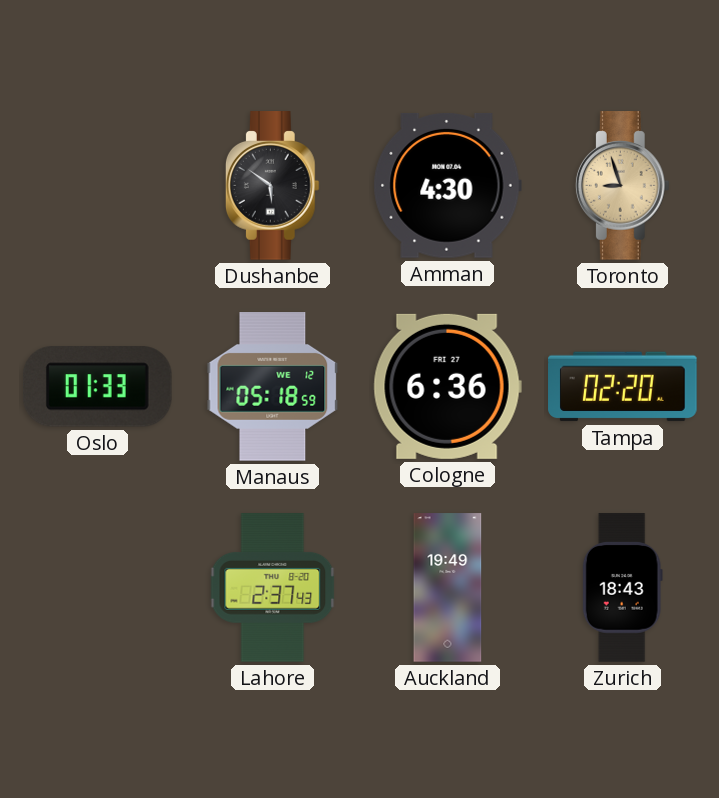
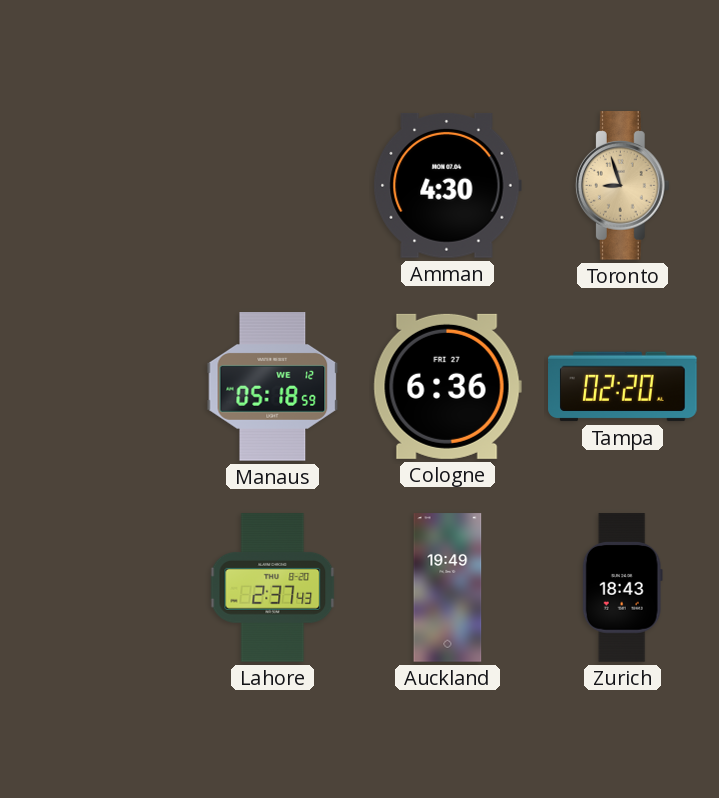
Dushanbe: 5:51 -> none (272, 186)
Oslo: 01:33 -> none (97, 387)
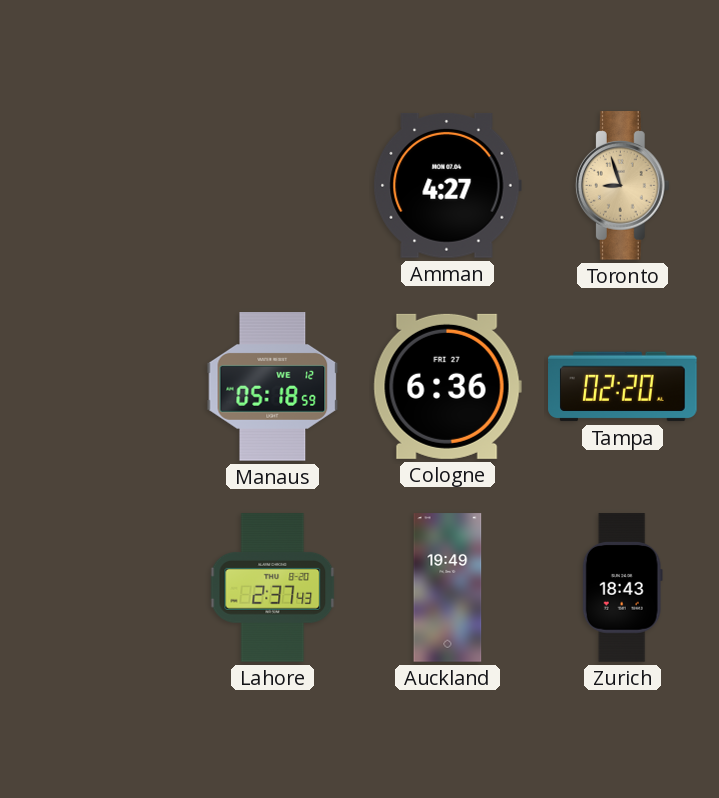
Amman: 4:30 -> 4:27 (447, 186)
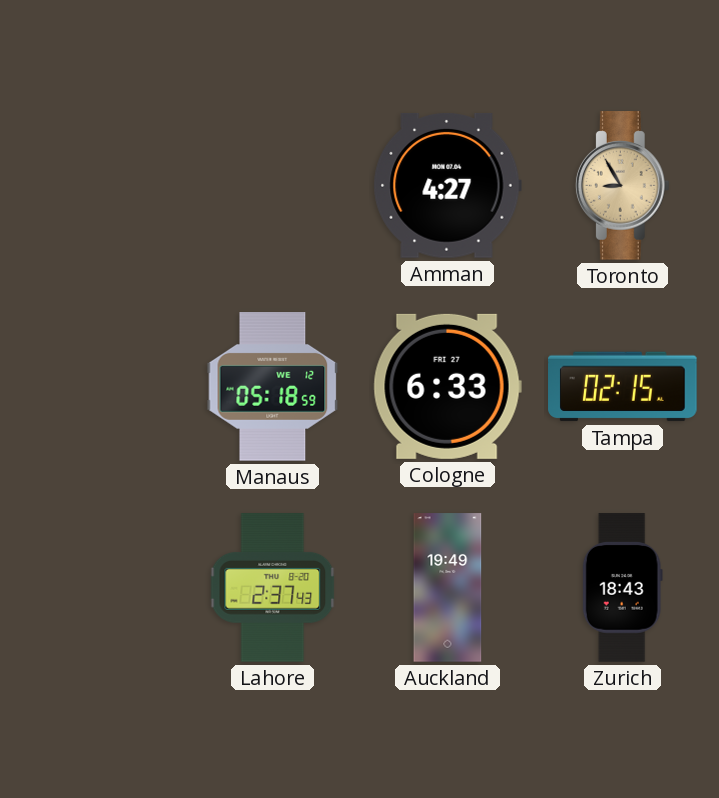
Toronto: 8:57 -> 8:55 (622, 186)
Cologne: 6:36 -> 6:33 (447, 386)
Tampa: 02:20 -> 02:15 (623, 387)
